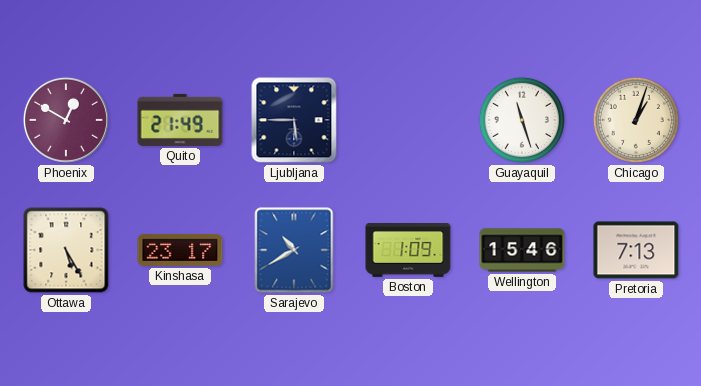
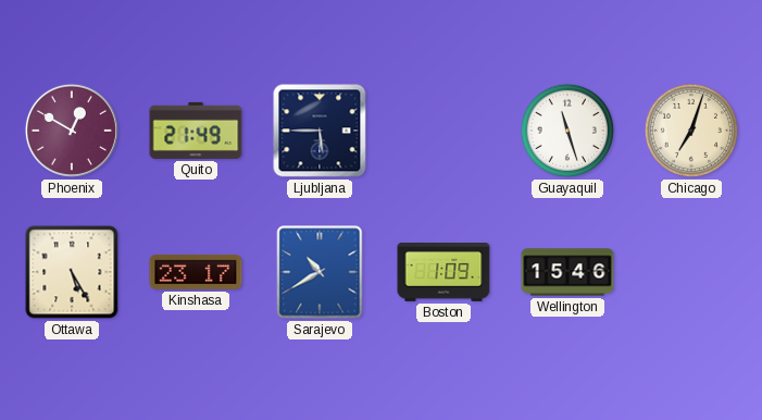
Chicago: 1:03 -> 7:03 (691, 131)
Pretoria: 7:13 -> none (636, 250)
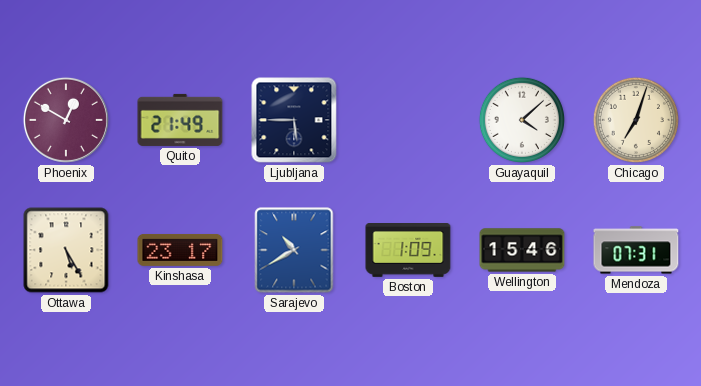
Guayaquil: 11:27 -> 4:08 (522, 120)
Mendoza: none -> 07:31 (636, 250)
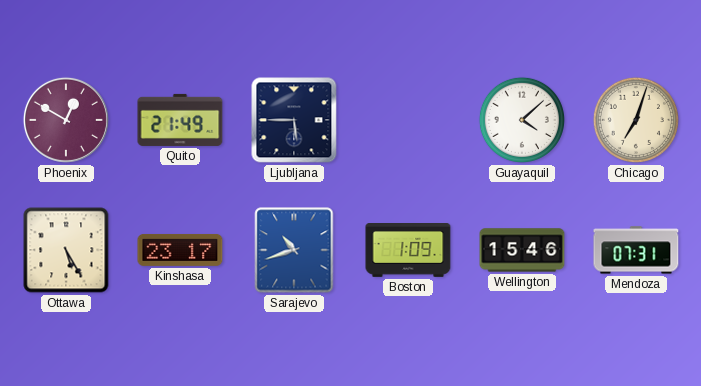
Sarajevo: 10:40 -> 10:42 (294, 250)
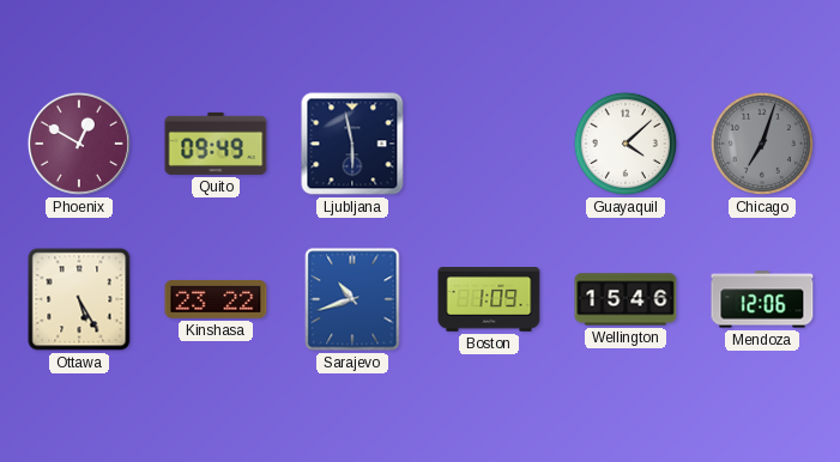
Quito: 21:49 -> 09:49 (216, 144)
Ljubljana: 5:45 -> 5:58 (352, 144)
Chicago dial: cream -> grey (762, 144)
Kinshasa: 23:17 -> 23:22 (216, 299)
Mendoza: 07:31 -> 12:06 (762, 299)
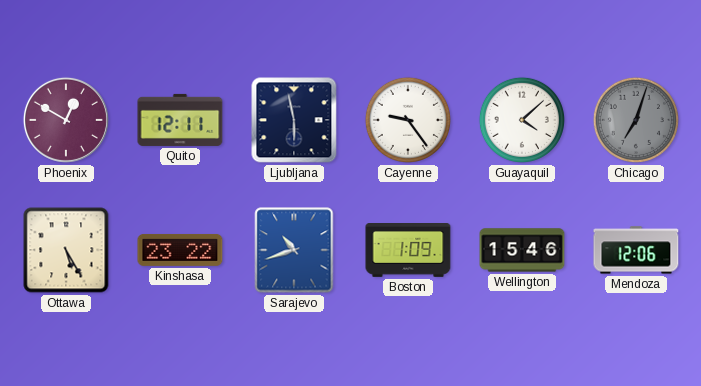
Quito: 09:49 -> 12:11 (180, 120)
Cayenne: none -> 9:24 (408, 120)
